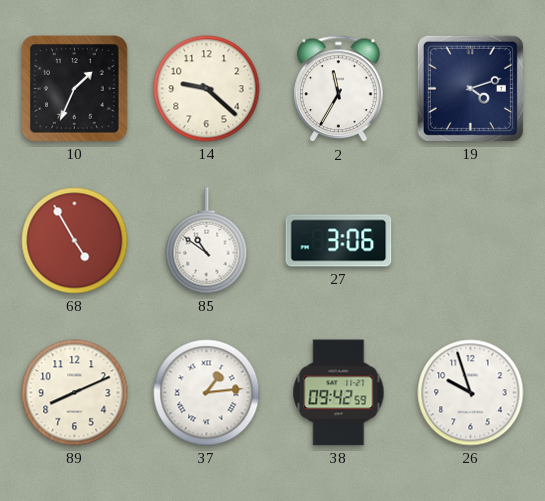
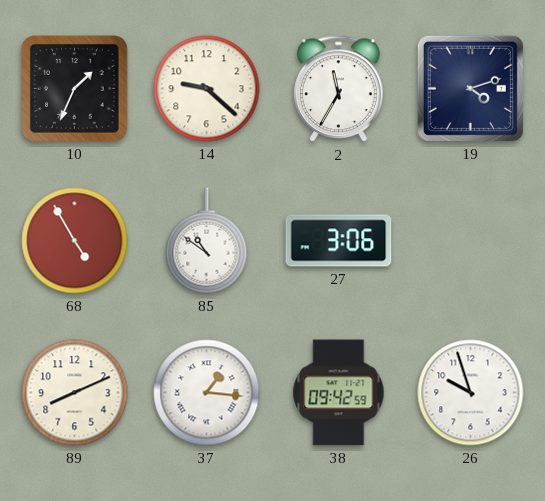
37: 1:14 -> 1:16 (207, 393)
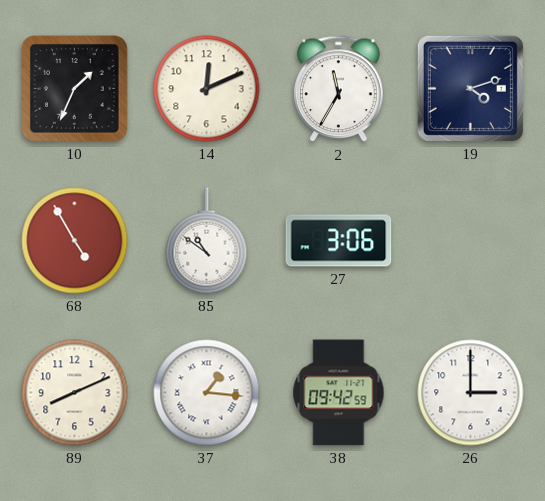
14: 9:22 -> 12:11 (207, 89)
26: 9:57 -> 3:00 (471, 393)
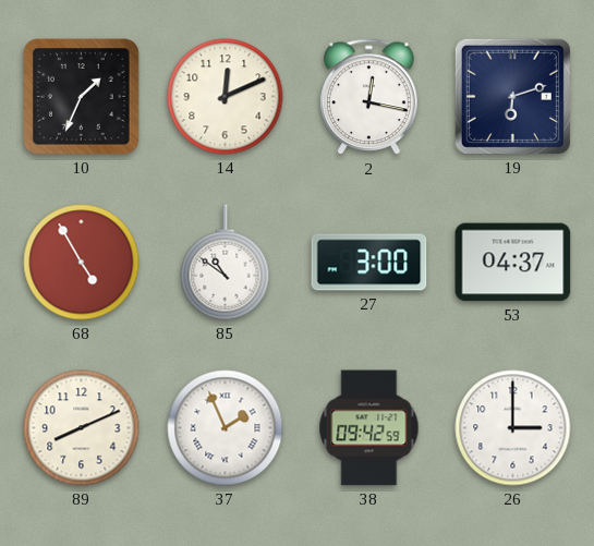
2: 11:35 -> 12:17 (369, 97)
19: 4:12 -> 6:12 (512, 96)
27: 3:06 -> 3:00 (369, 263)
53: none -> 04:37 (513, 263)
37: 1:16 -> 1:56 (226, 428)
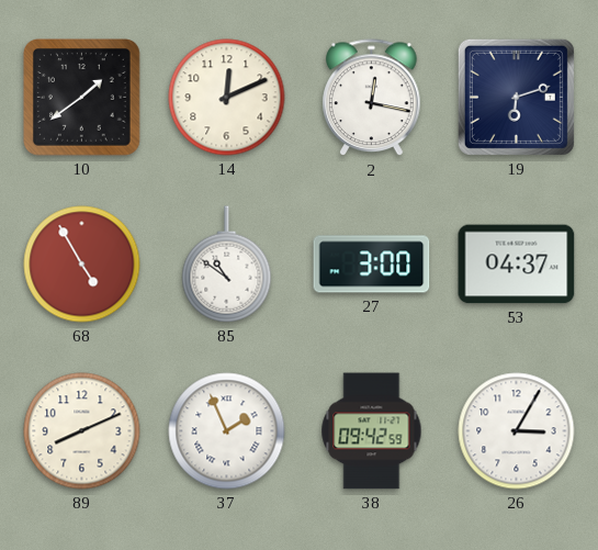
10: 1:34 -> 1:39 (82, 98)
26: 3:00 -> 3:05 (517, 431)
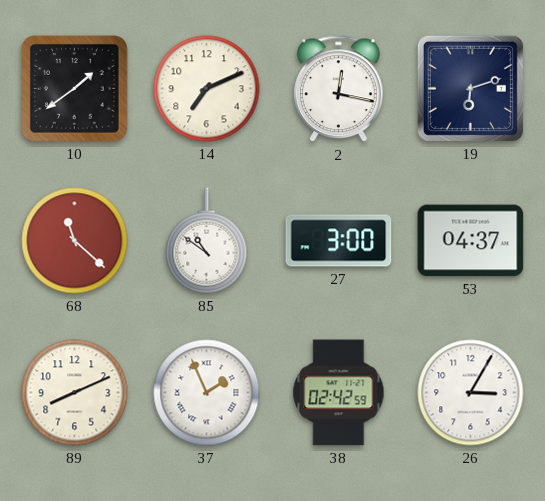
14: 12:11 -> 7:11 (207, 89)
68: 4:55 -> 11:22 (75, 241)
38: 09:42 -> 02:42 (339, 393)
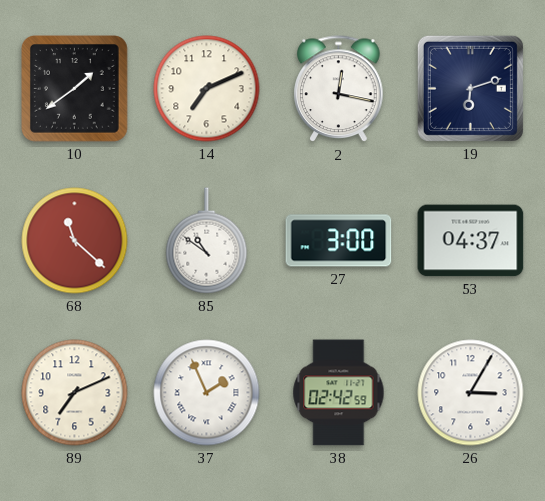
89: 8:11 -> 7:11 (75, 393)
